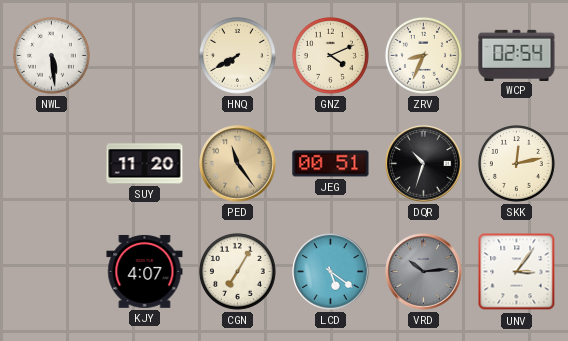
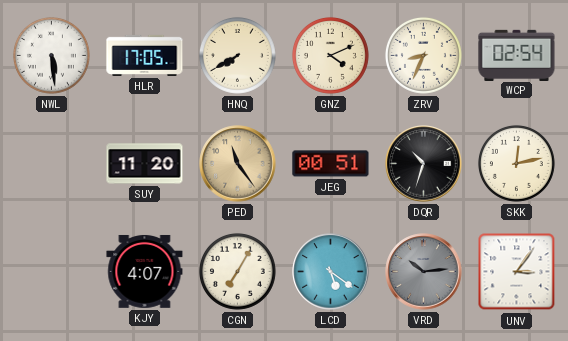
HLR: none -> 17:05 (145, 55)
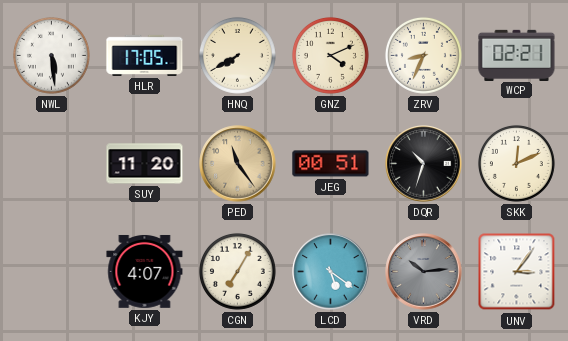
WCP: 02:54 -> 02:21 (517, 55)
SKK: 12:13 -> 12:11 (516, 163)
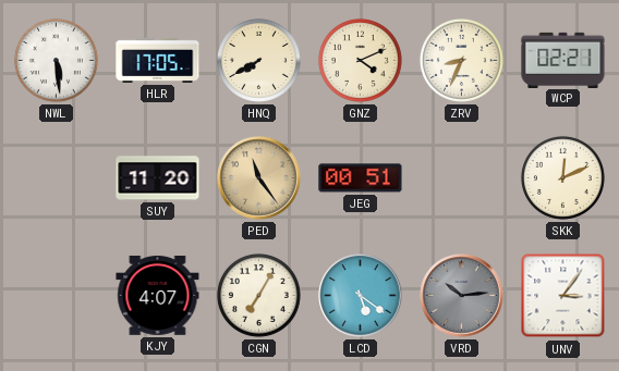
DQR: 10:33 -> none (424, 164)
